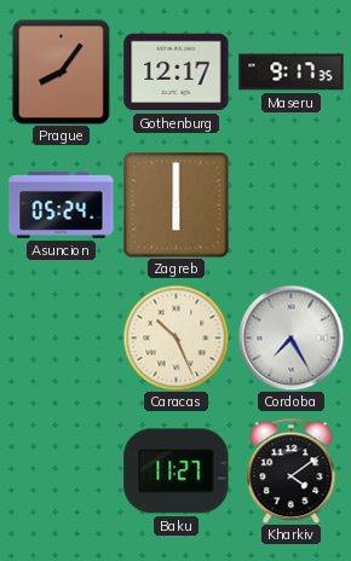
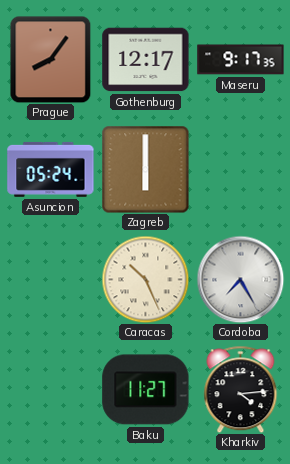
Kharkiv: 4:09 -> 4:14 (241, 389)
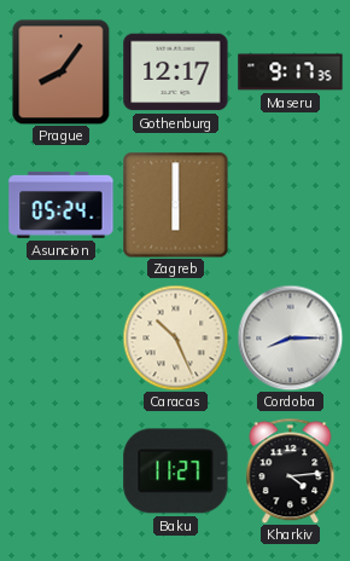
Cordoba: 7:25 -> 8:15 (290, 337)
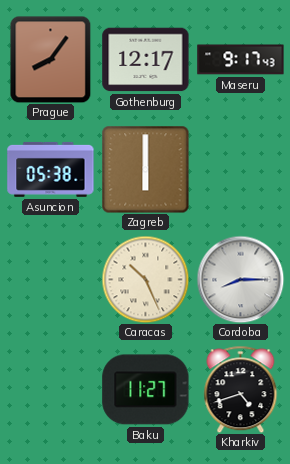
Maseru: 9:17:35 -> 9:17:43 (241, 60)
Asuncion: 05:24 -> 05:38 (51, 169)
Kharkiv: 4:14 -> 4:42 (241, 389)
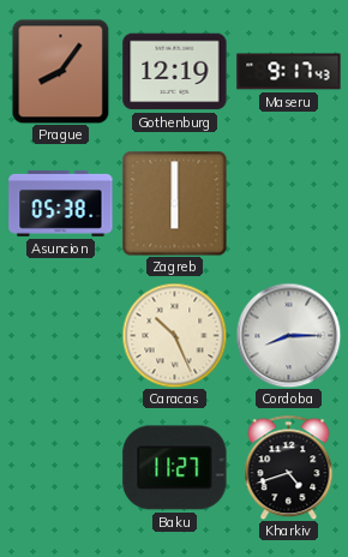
Gothenburg: 12:17 -> 12:19 (175, 72)
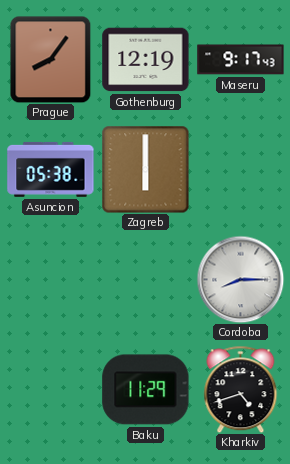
Caracas: 10:26 -> none (174, 335)
Baku: 11:27 -> 11:29 (146, 390)
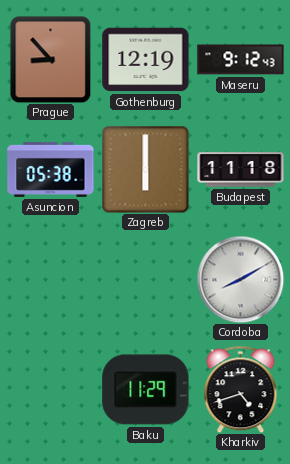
Prague: 8:06 -> 8:53 (51, 59)
Maseru: 9:17 -> 9:12 (241, 60)
Budapest: none -> 11:18 (241, 170)
Cordoba: 8:15 -> 8:10 (240, 279)
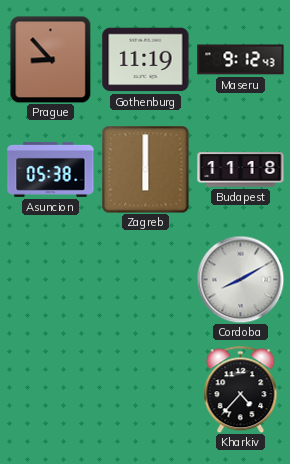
Gothenburg: 12:19 -> 11:19 (146, 60)
Baku: 11:29 -> none (146, 390)
Kharkiv: 4:42 -> 4:37 (241, 389)
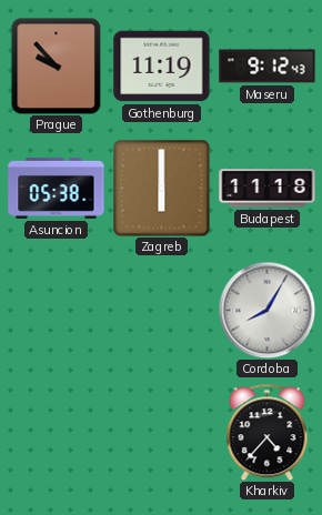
Prague: 8:53 -> 9:53 (57, 65)
Cordoba: 8:10 -> 8:05 (266, 310)
